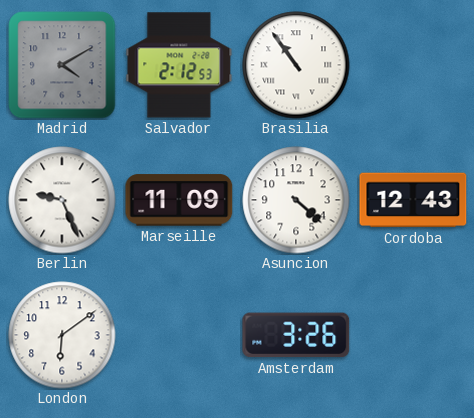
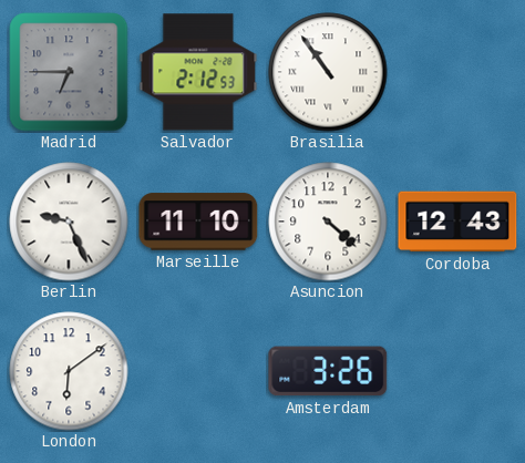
Madrid: 4:10 -> 6:45 (69, 72)
Marseille: 11:09 -> 11:10 (198, 222)
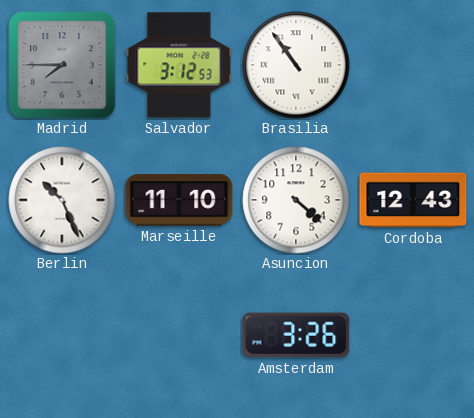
Madrid: 6:45 -> 7:45 (62, 65)
Salvador: 2:12 -> 3:12 (179, 65)
Berlin: 9:26 -> 10:26 (62, 200)
London: 6:09 -> none (69, 371)
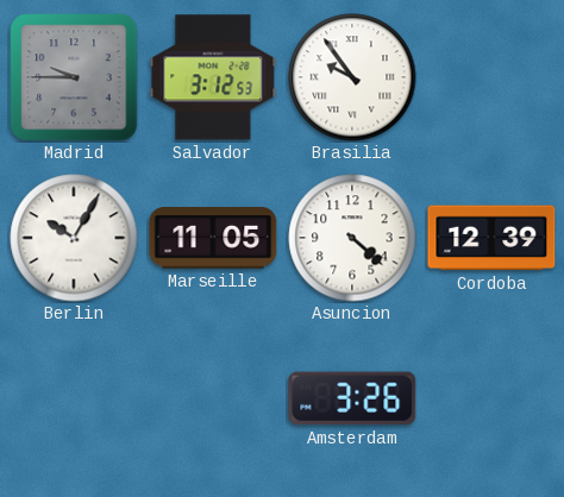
Madrid: 7:45 -> 9:45 (74, 77)
Brasilia: 10:54 -> 9:54 (352, 77)
Berlin: 10:26 -> 10:05 (74, 238)
Marseille: 11:10 -> 11:05 (213, 238)
Cordoba: 12:43 -> 12:39 (491, 238)
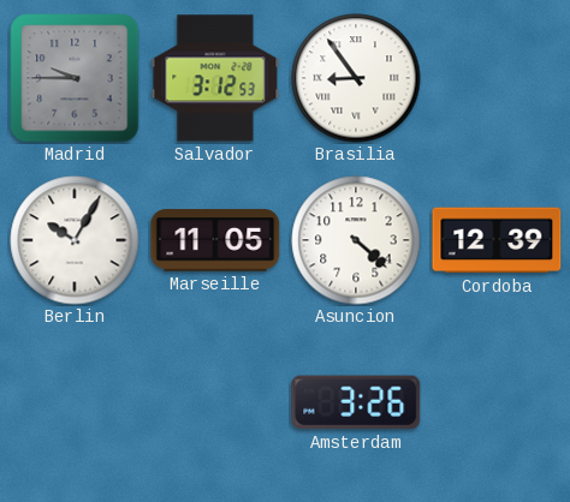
Brasilia: 9:54 -> 8:54 (356, 78)
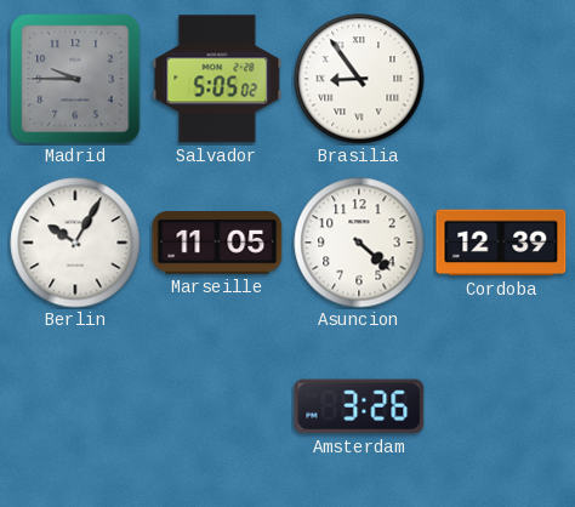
Salvador: 3:12 -> 5:05 (217, 79)
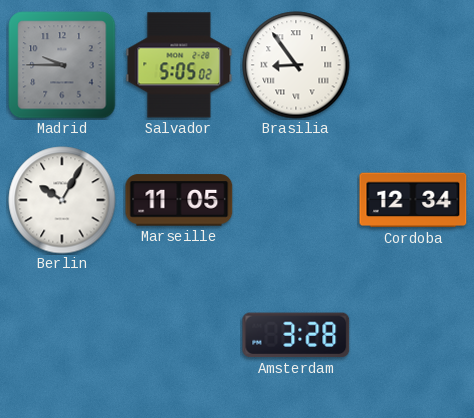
Asuncion: 4:22 -> none (359, 243)
Cordoba: 12:39 -> 12:34 (413, 200)
Amsterdam: 3:26 -> 3:28 (296, 335)
